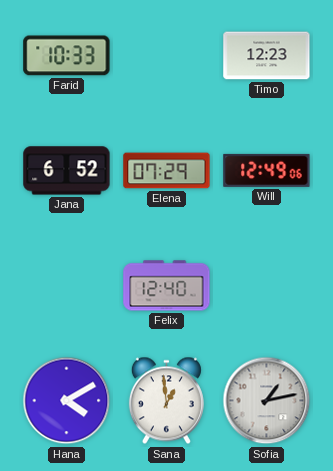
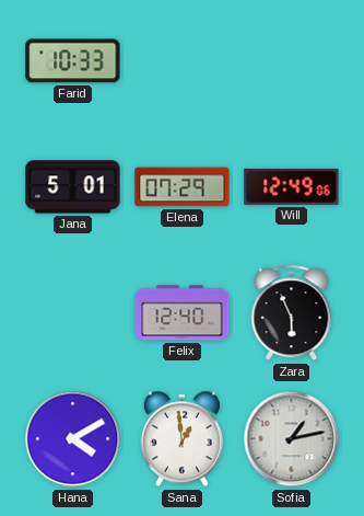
Timo: 12:23 -> none (267, 56)
Jana: 6:52 -> 5:01 (73, 187)
Zara: none -> 5:56 (292, 313)
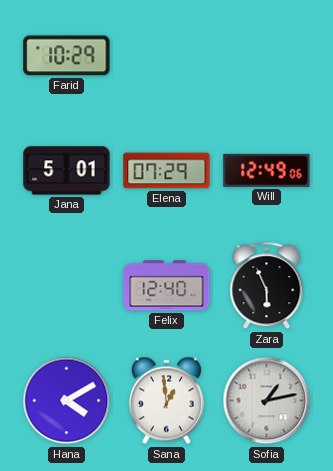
Farid: 10:33 -> 10:29 (67, 56)
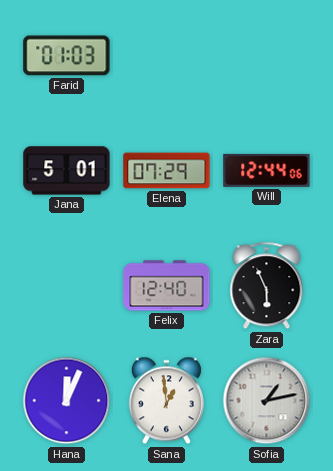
Farid: 10:29 -> 01:03 (67, 56)
Will: 12:49 -> 12:44 (267, 170)
Hana: 4:10 -> 12:04 (67, 401)
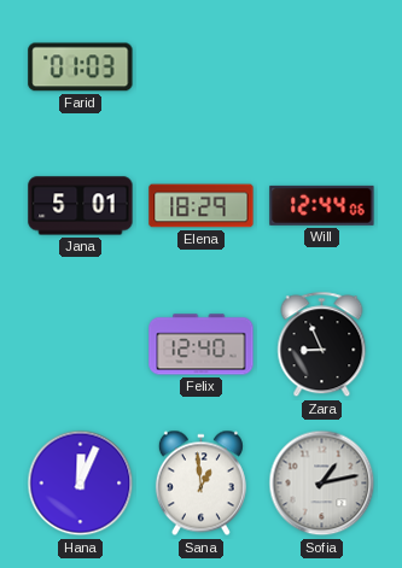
Elena: 07:29 -> 18:29 (202, 206)
Zara: 5:56 -> 8:56 (322, 345)
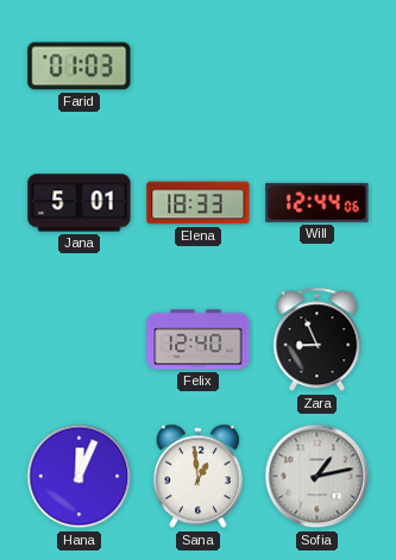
Elena: 18:29 -> 18:33 (199, 203)
